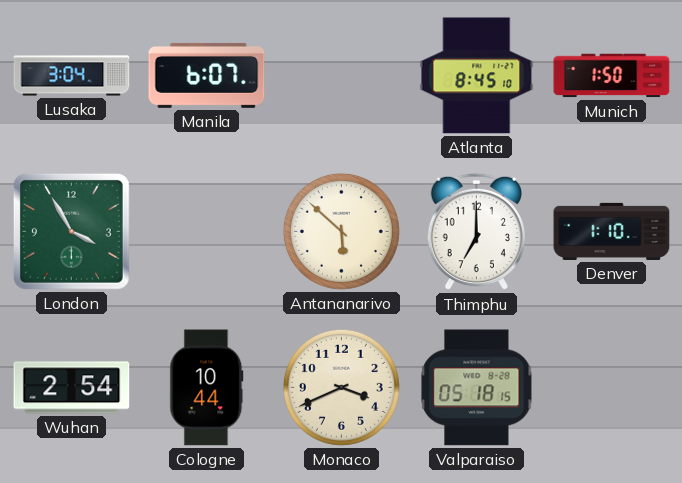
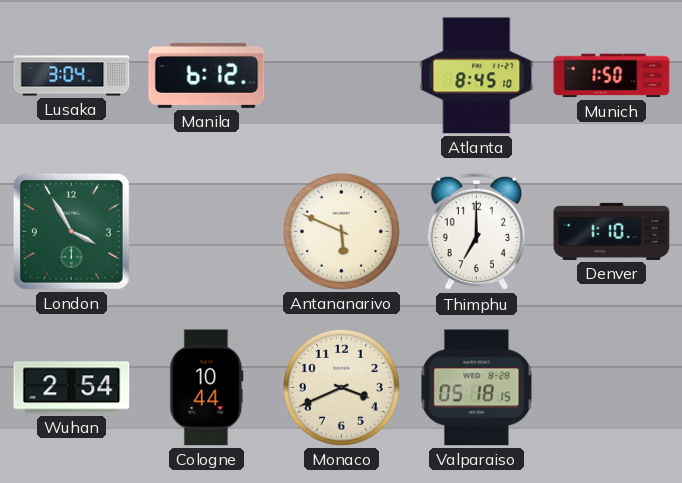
Manila: 6:07 -> 6:12 (207, 75)
Antananarivo: 5:52 -> 5:49 (341, 231)
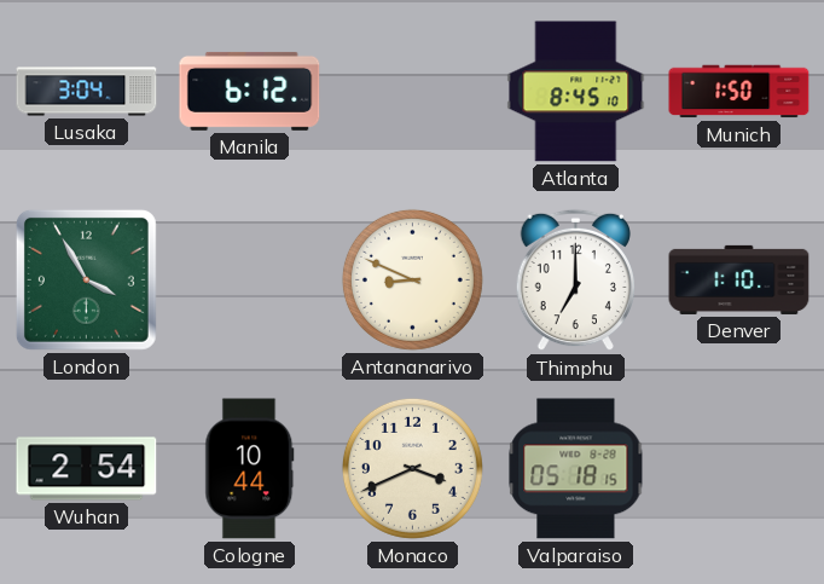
Antananarivo: 5:49 -> 8:49 (412, 279)
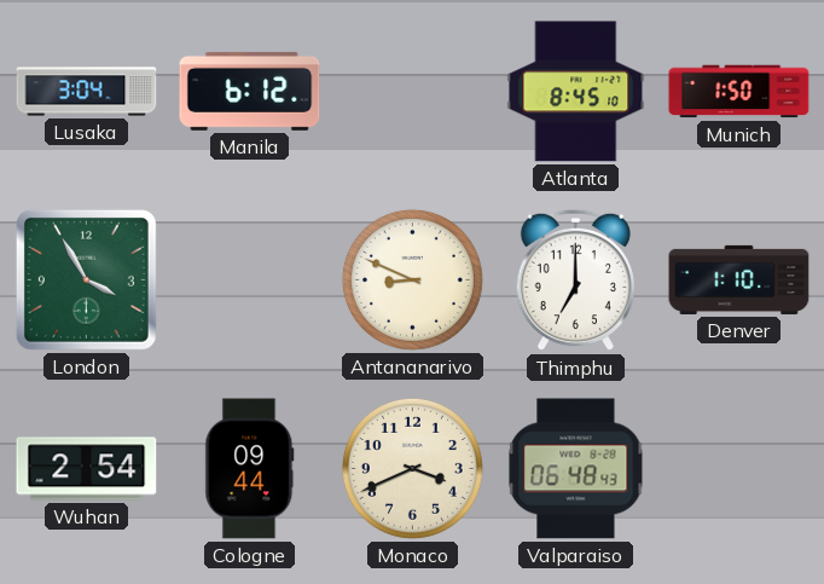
Cologne: 10:44 -> 09:44 (250, 469)
Valparaiso: 05:18 -> 06:48 (576, 469)
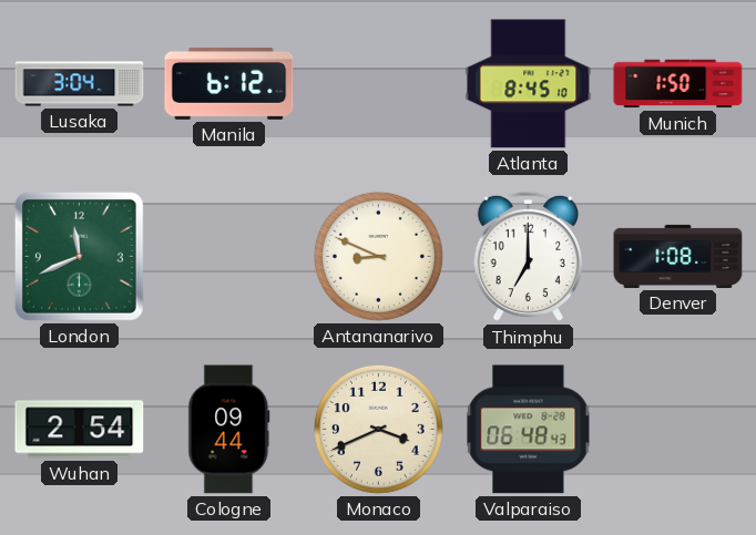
London: 3:55 -> 11:41 (79, 256)
Denver: 1:10 -> 1:08 (678, 256)
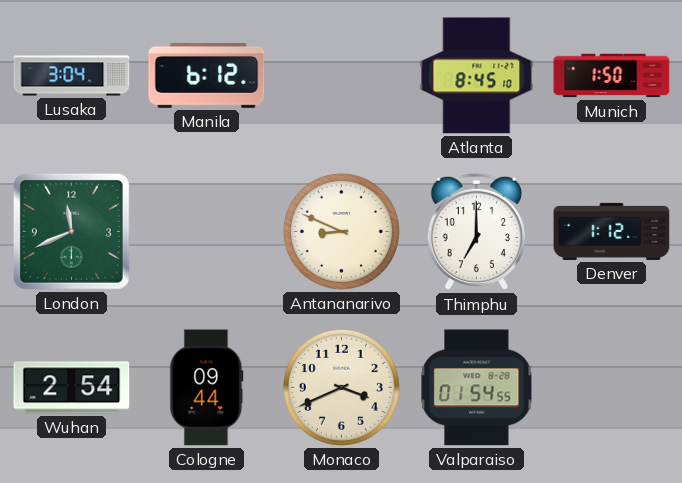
Denver: 1:08 -> 1:12 (612, 231)
Valparaiso: 06:48 -> 01:54 (477, 388)
